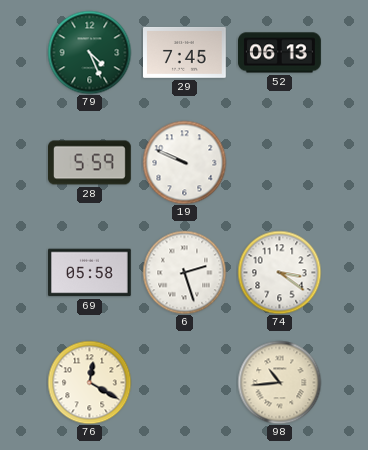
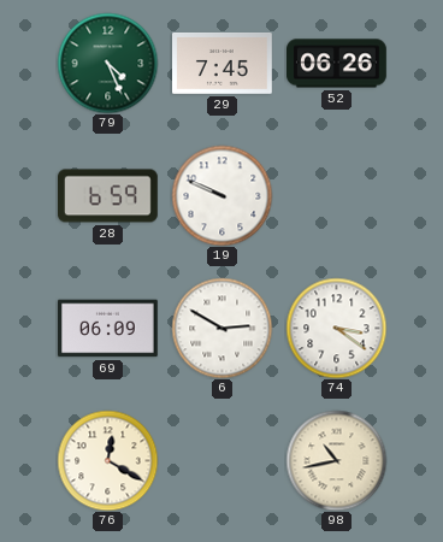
52: 06:13 -> 06:26 (337, 64)
28: 5:59 -> 6:59 (108, 196)
69: 05:58 -> 06:09 (108, 329)
6: 2:27 -> 2:50 (221, 328)
98: 10:44 -> 10:43 (336, 460)
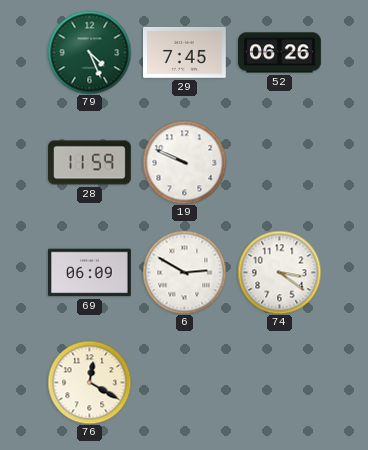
28: 6:59 -> 11:59 (90, 163)
98: 10:43 -> none (336, 460)
